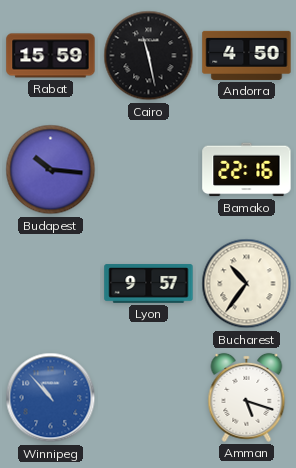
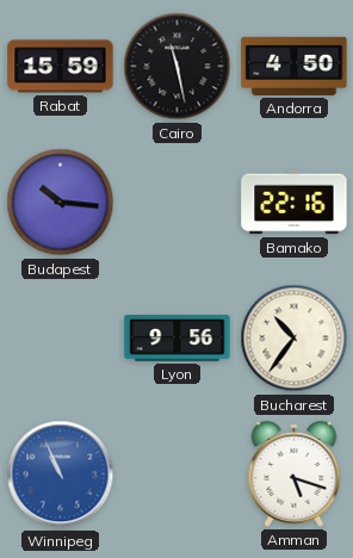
Lyon: 9:57 -> 9:56 (178, 339)
Winnipeg: 10:53 -> 10:56 (61, 475)
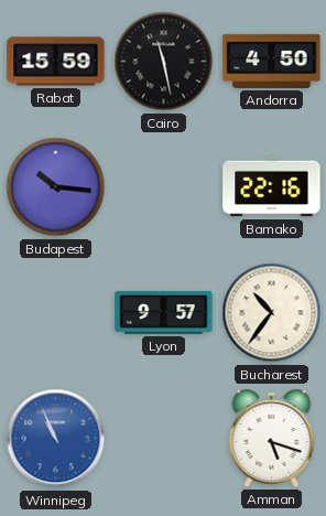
Lyon: 9:56 -> 9:57 (164, 313)
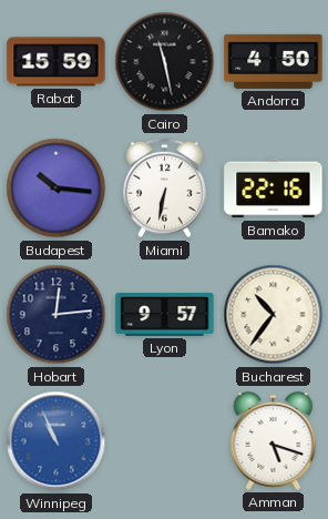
Miami: none -> 6:32 (165, 189)
Hobart: none -> 12:14 (57, 315)
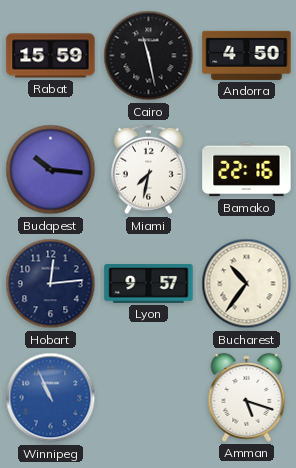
Miami: 6:32 -> 7:32 (149, 170)
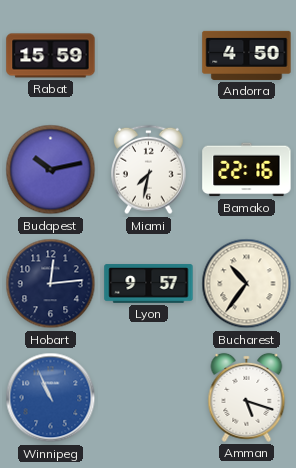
Cairo: 11:28 -> none (149, 56)
Budapest: 10:16 -> 10:13 (51, 170)
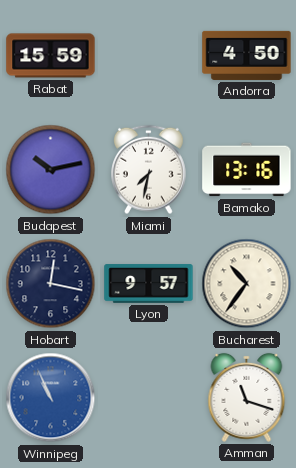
Bamako: 22:16 -> 13:16 (247, 170)
Hobart: 12:14 -> 12:17 (51, 284)
Amman: 5:18 -> 11:18 (247, 397)
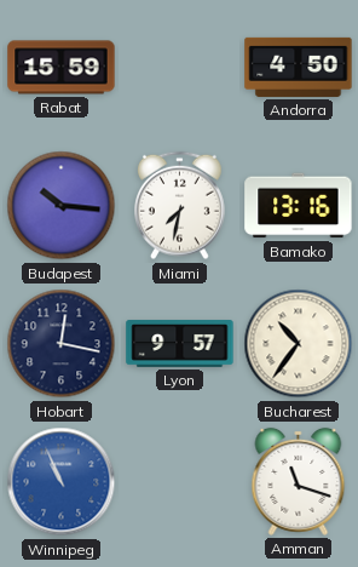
Budapest: 10:13 -> 10:16 (62, 206)
